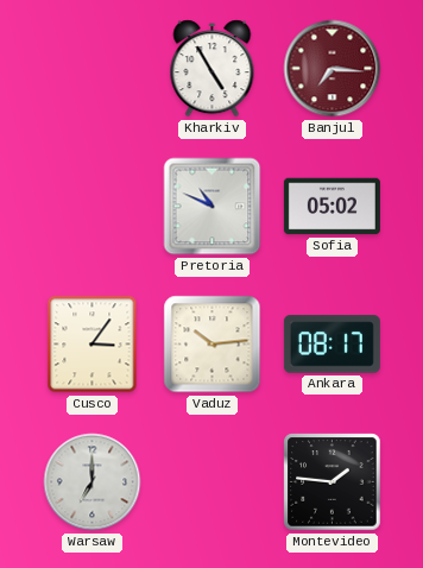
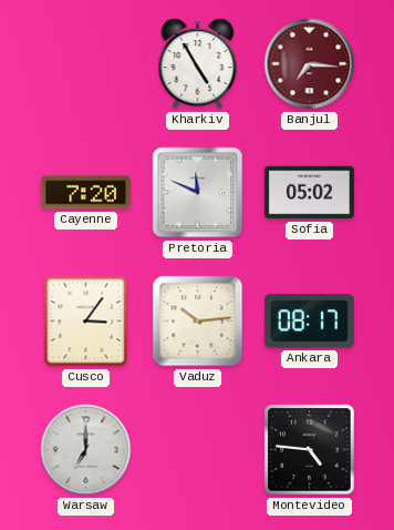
Cayenne: none -> 7:20 (85, 193)
Pretoria: 10:49 -> 11:49 (198, 193)
Montevideo: 1:46 -> 4:46 (310, 450)
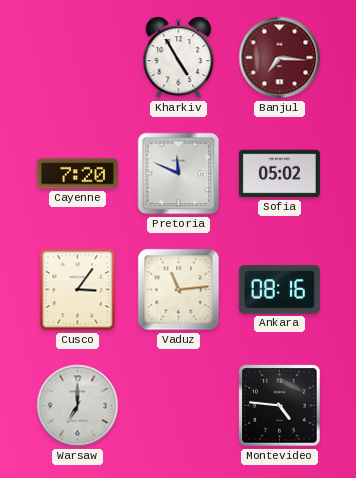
Vaduz: 10:14 -> 11:14 (179, 290)
Ankara: 08:17 -> 08:16 (279, 290)
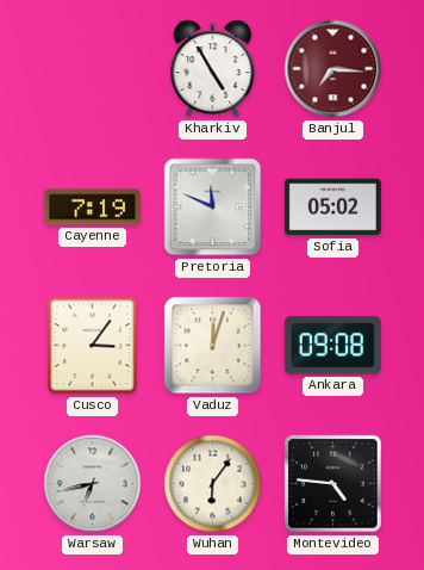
Cayenne: 7:20 -> 7:19 (92, 207)
Vaduz: 11:14 -> 12:03 (213, 346)
Ankara: 08:16 -> 09:08 (332, 346)
Warsaw: 7:00 -> 6:43 (93, 484)
Wuhan: none -> 6:06 (213, 484)
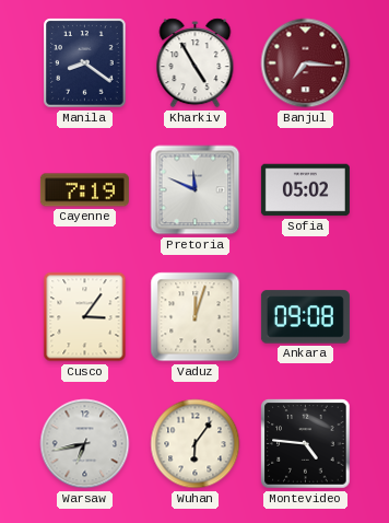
Manila: none -> 8:21 (85, 63)
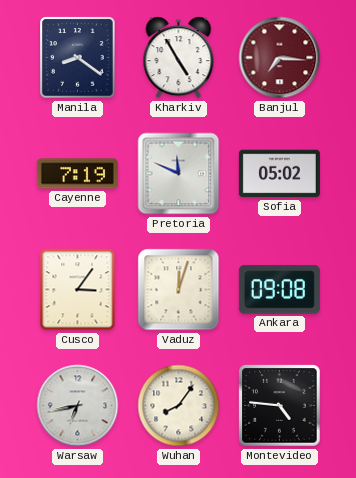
Wuhan: 6:06 -> 8:06 (179, 406)
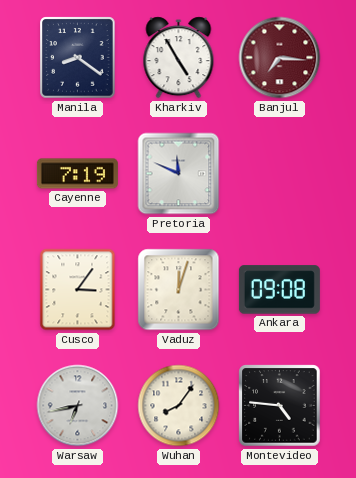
Sofia: 05:02 -> none (279, 174)
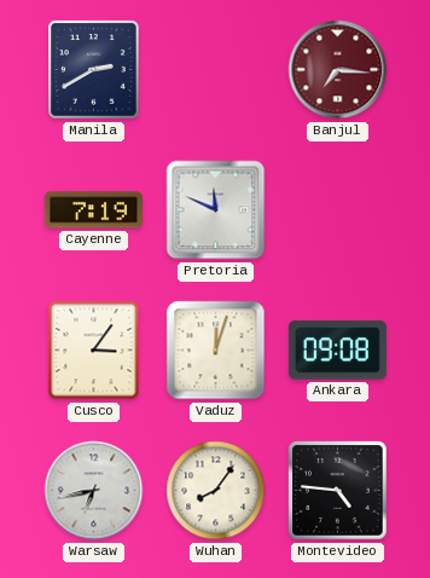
Manila: 8:21 -> 2:40 (94, 70)
Kharkiv: 4:55 -> none (179, 58)
